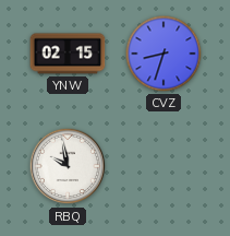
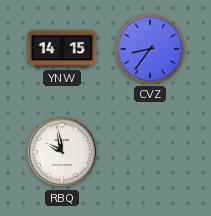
YNW: 02:15 -> 14:15 (62, 49)
CVZ: 8:33 -> 8:36 (150, 49)
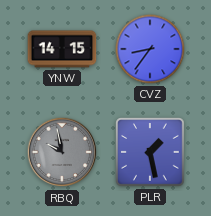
RBQ dial: white -> grey (62, 152)
PLR: none -> 1:28 (151, 153)
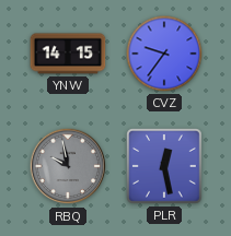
CVZ: 8:36 -> 9:36 (164, 54)
PLR: 1:28 -> 12:28 (165, 167)
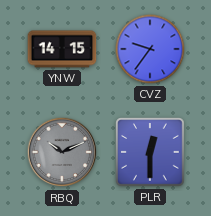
RBQ: 9:58 -> 10:11 (62, 152)
PLR: 12:28 -> 12:30 (151, 153)
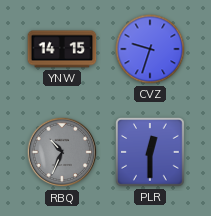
CVZ: 9:36 -> 9:33 (150, 49)
RBQ: 10:11 -> 10:34 (62, 152)
